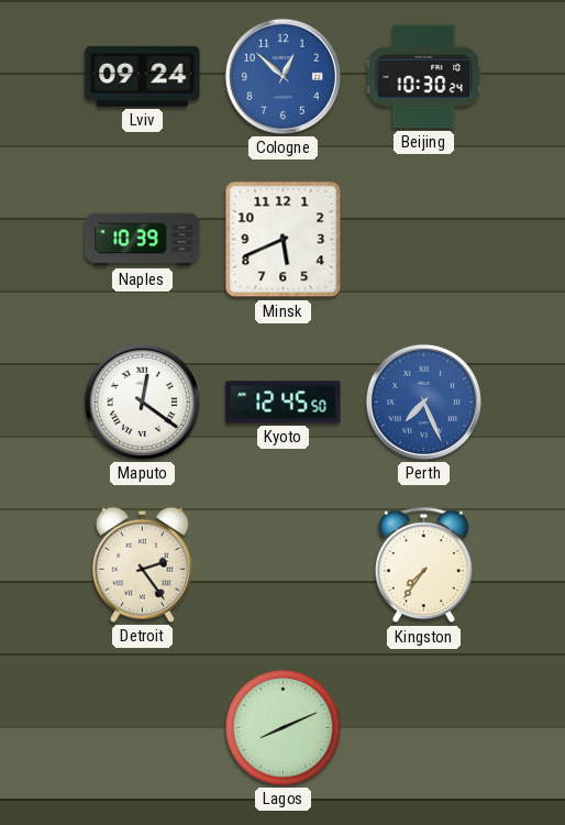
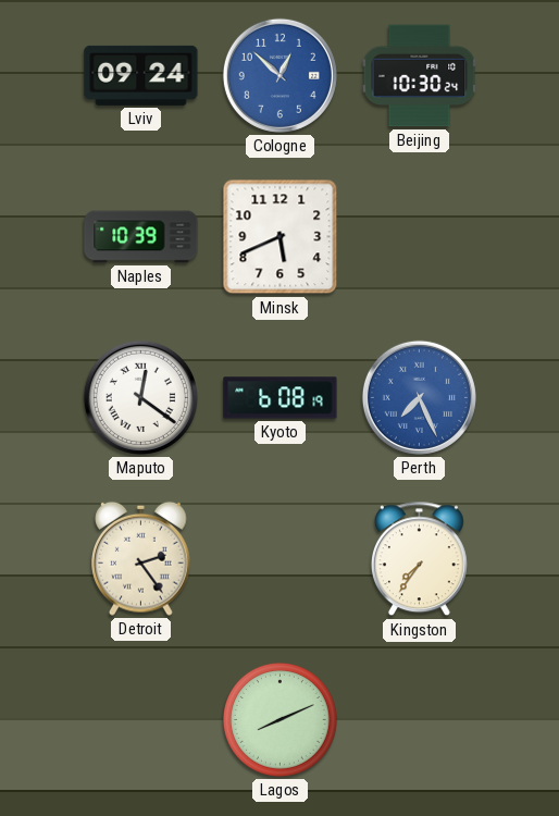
Kyoto: 12:45 -> 6:08 (281, 398)
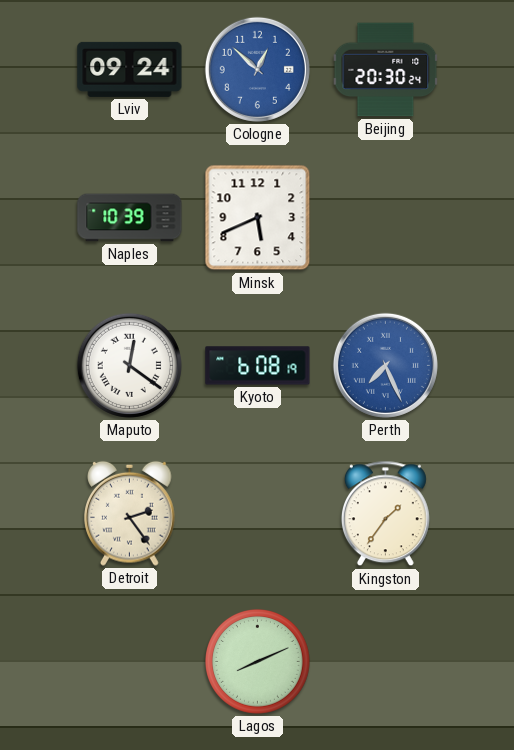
Beijing: 10:30 -> 20:30 (386, 70)
Kingston: 7:36 -> 1:36 (385, 514)
